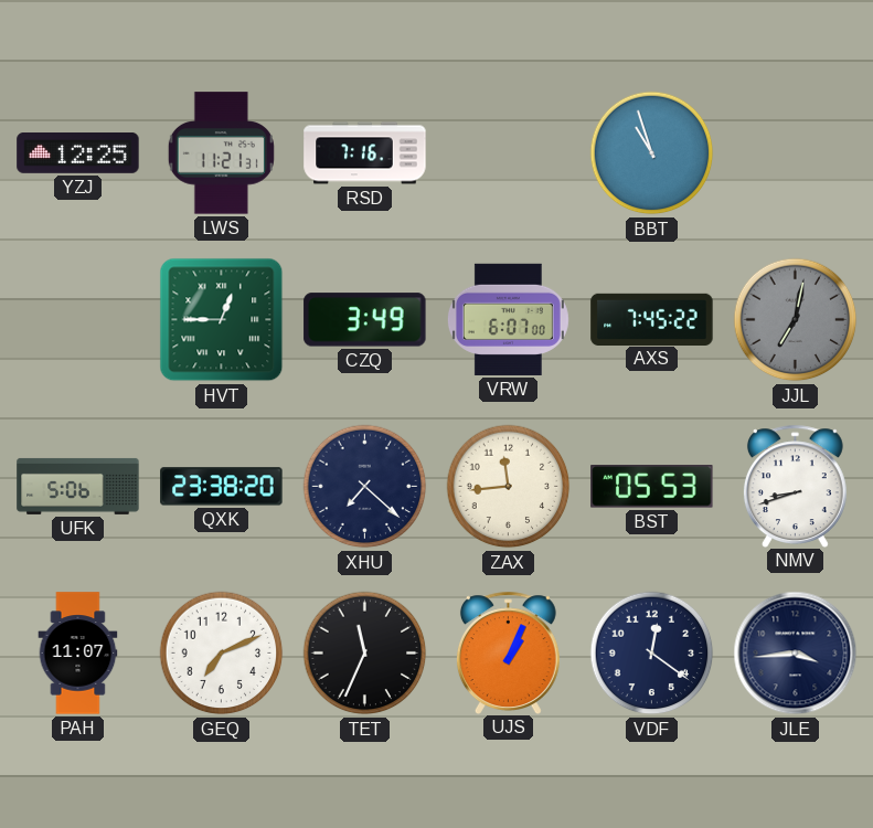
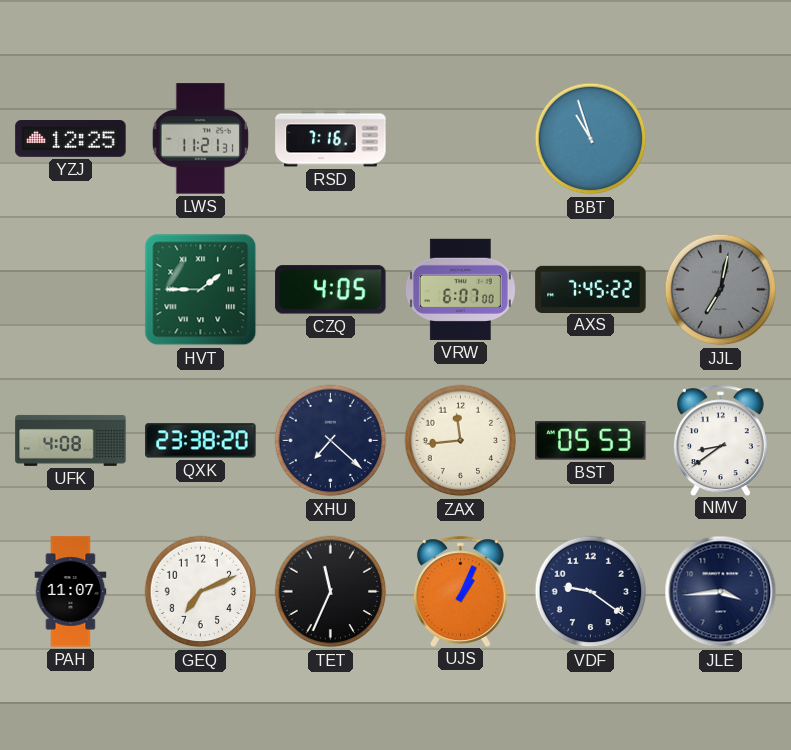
HVT: 12:45 -> 1:45 (201, 290)
CZQ: 3:49 -> 4:05 (331, 290)
UFK: 5:06 -> 4:08 (71, 440)
NMV: 8:42 -> 8:39 (720, 440)
VDF: 12:21 -> 9:21 (591, 592)
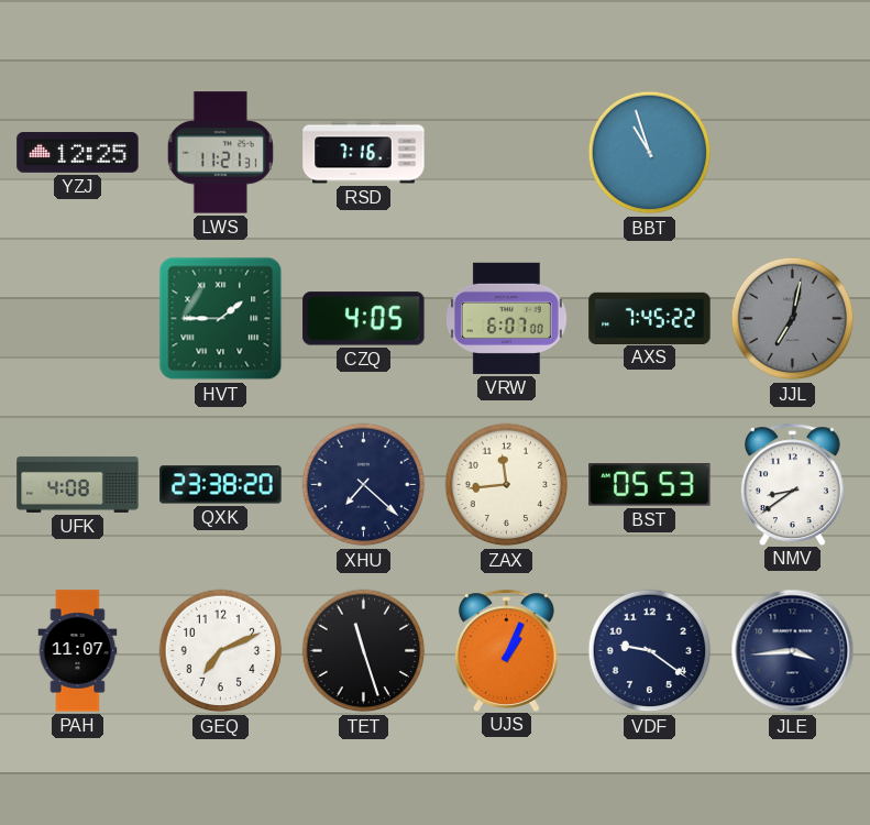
TET: 11:34 -> 11:27 (364, 651)
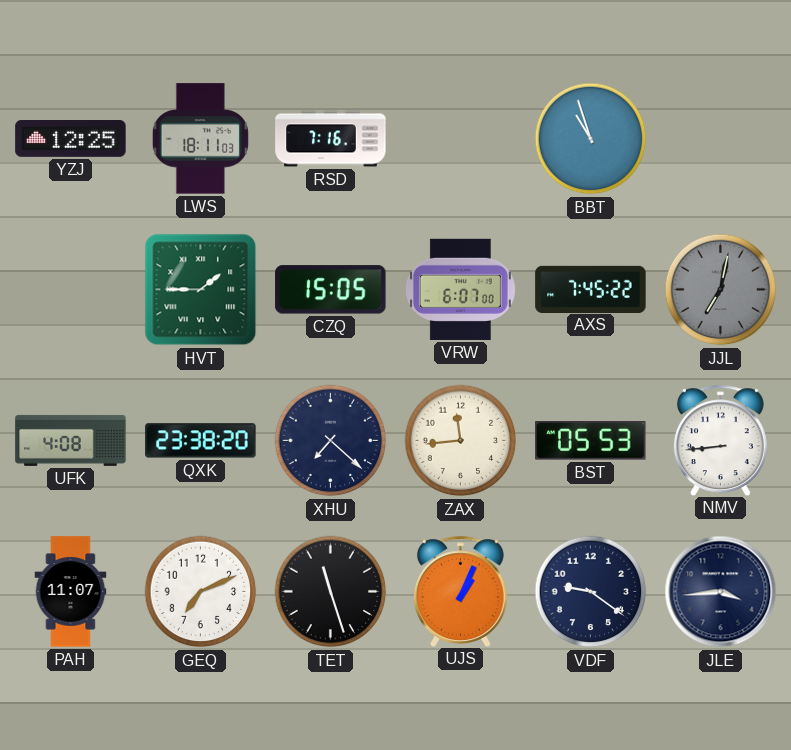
LWS: 11:21 -> 18:11 (200, 139)
CZQ: 4:05 -> 15:05 (331, 290)
NMV: 8:39 -> 8:44 (720, 440)
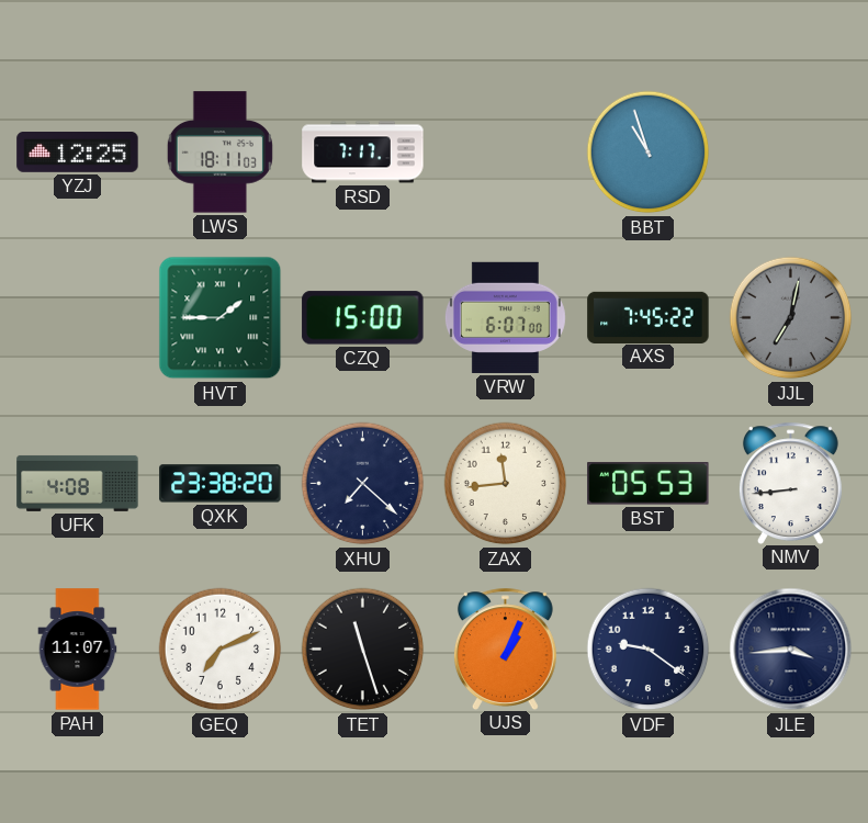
RSD: 7:16 -> 7:17 (363, 153)
CZQ: 15:05 -> 15:00 (363, 318)
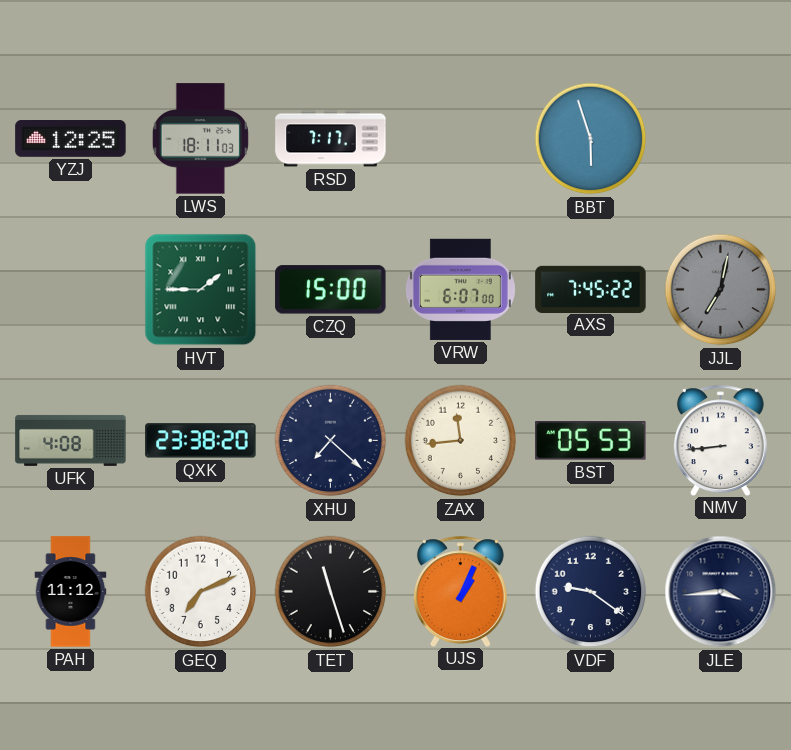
BBT: 10:57 -> 5:57 (591, 139)
PAH: 11:07 -> 11:12 (71, 592)
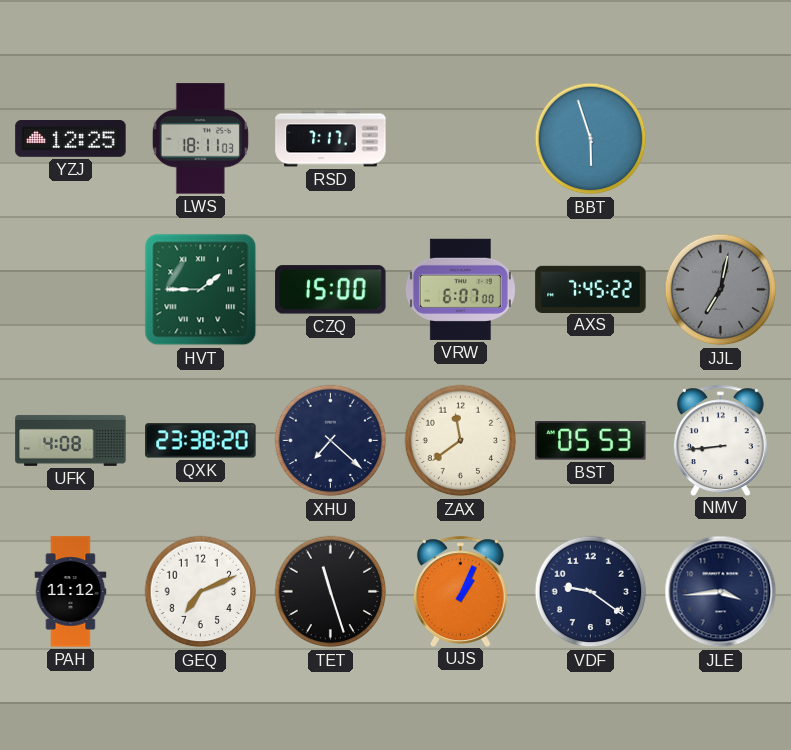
ZAX: 11:44 -> 11:39 (461, 441)
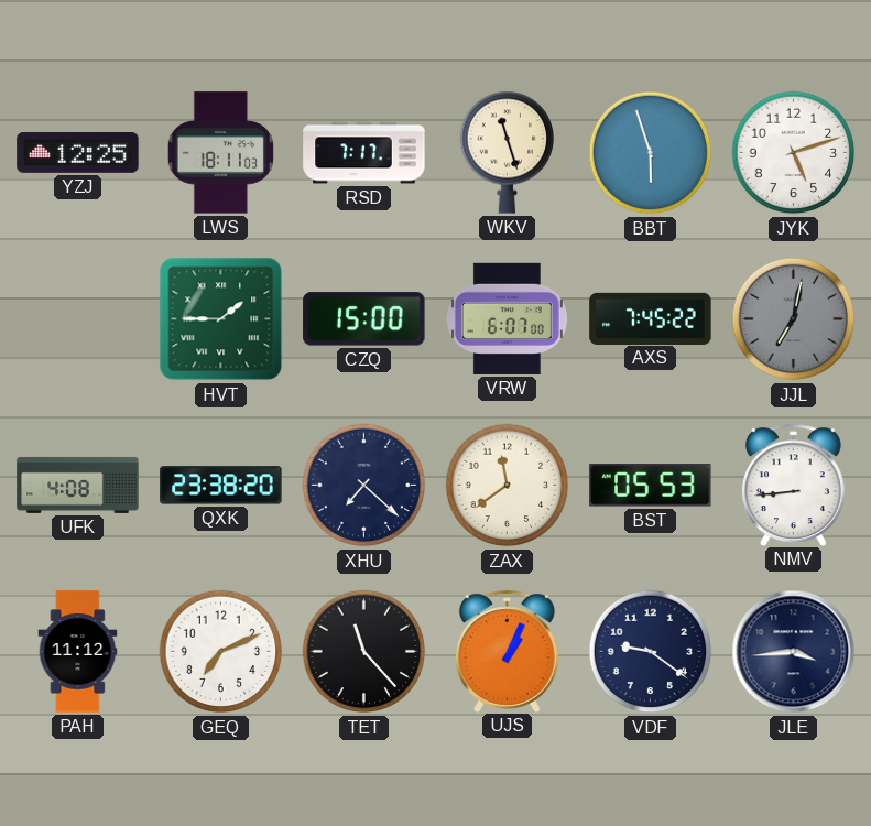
WKV: none -> 11:27 (508, 152)
JYK: none -> 5:12 (794, 153)
TET: 11:27 -> 11:23 (364, 652)
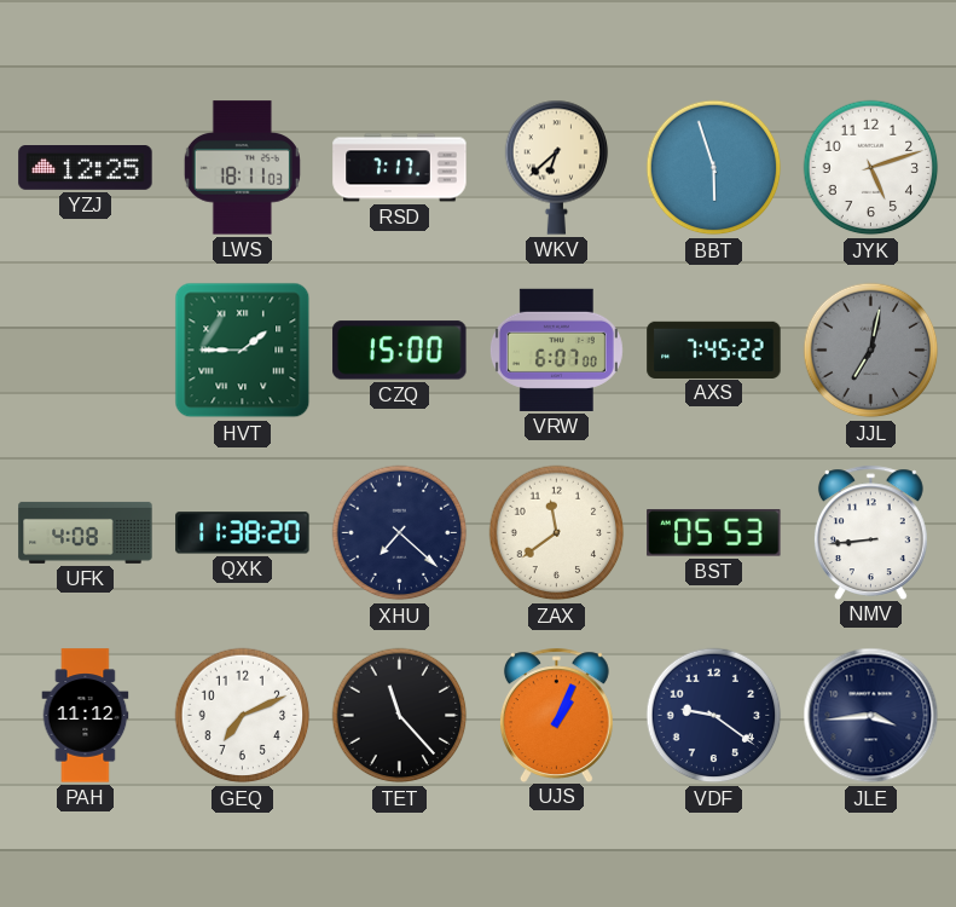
WKV: 11:27 -> 6:38 (557, 167)
QXK: 23:38 -> 11:38 (243, 533)
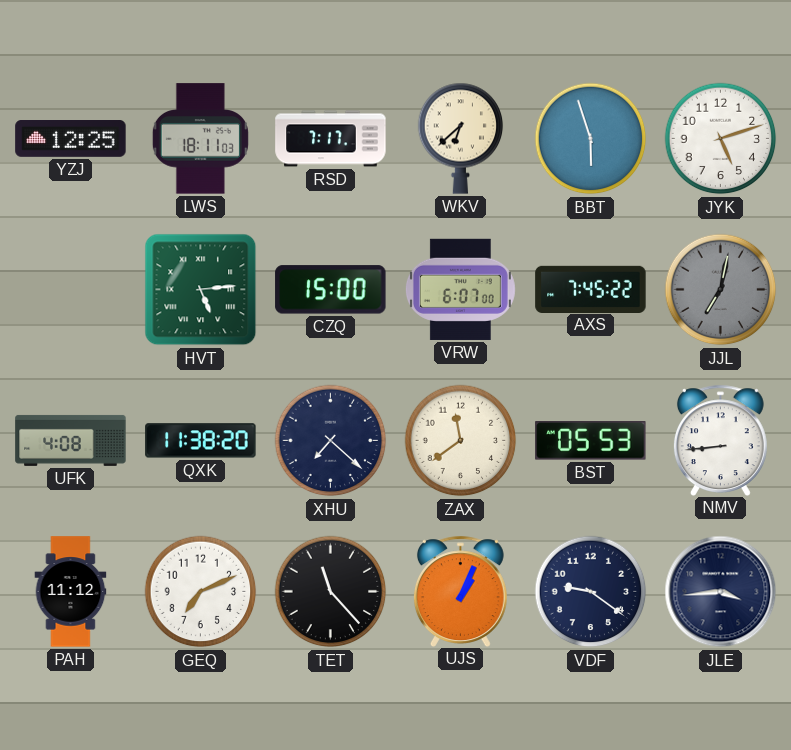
HVT: 1:45 -> 5:14 (201, 290)
